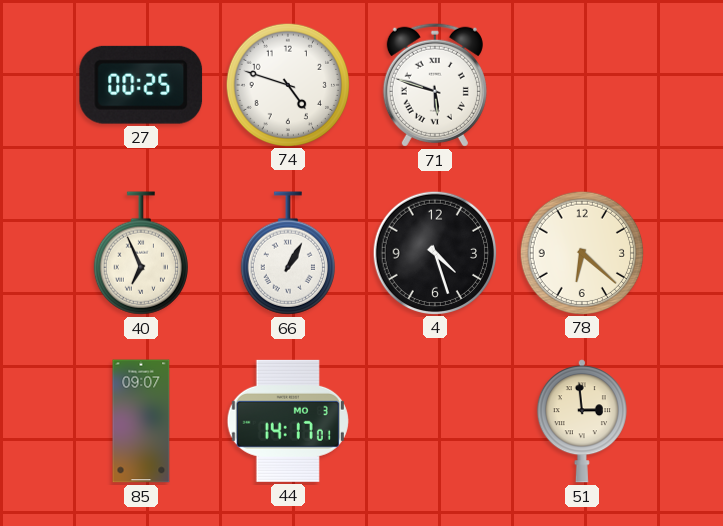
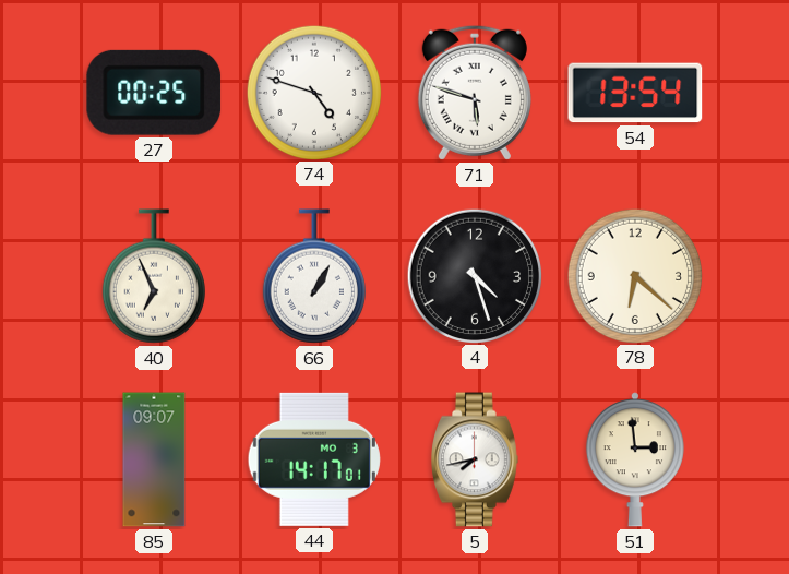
54: none -> 13:54 (635, 93)
5: none -> 7:43 (476, 459)
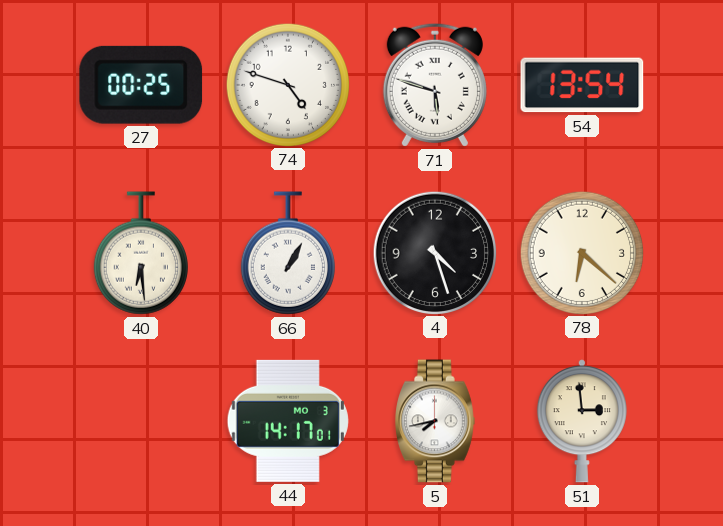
40: 6:56 -> 6:29 (141, 253)
85: 09:07 -> none (154, 459)
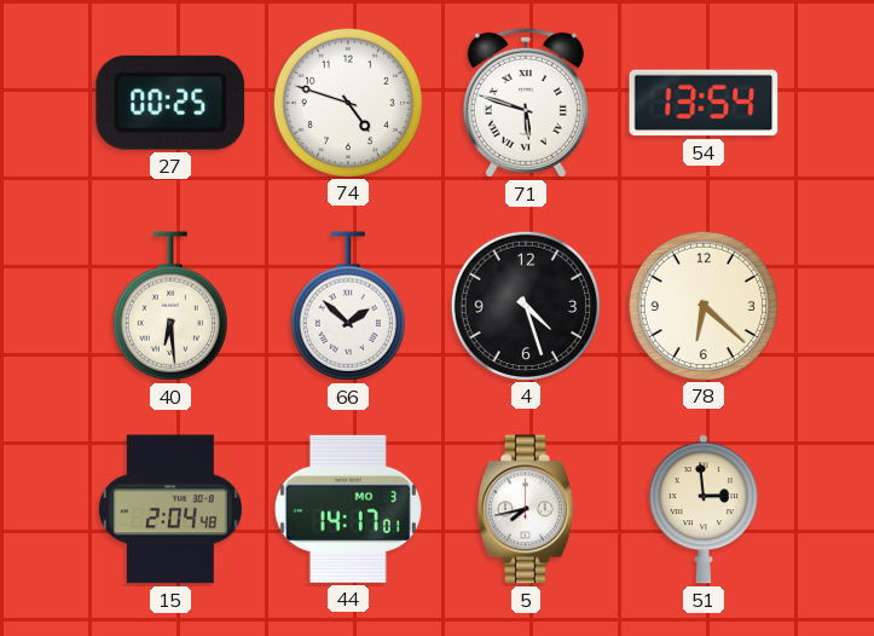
66: 1:05 -> 1:52 (348, 306)
15: none -> 2:04 (170, 509)
